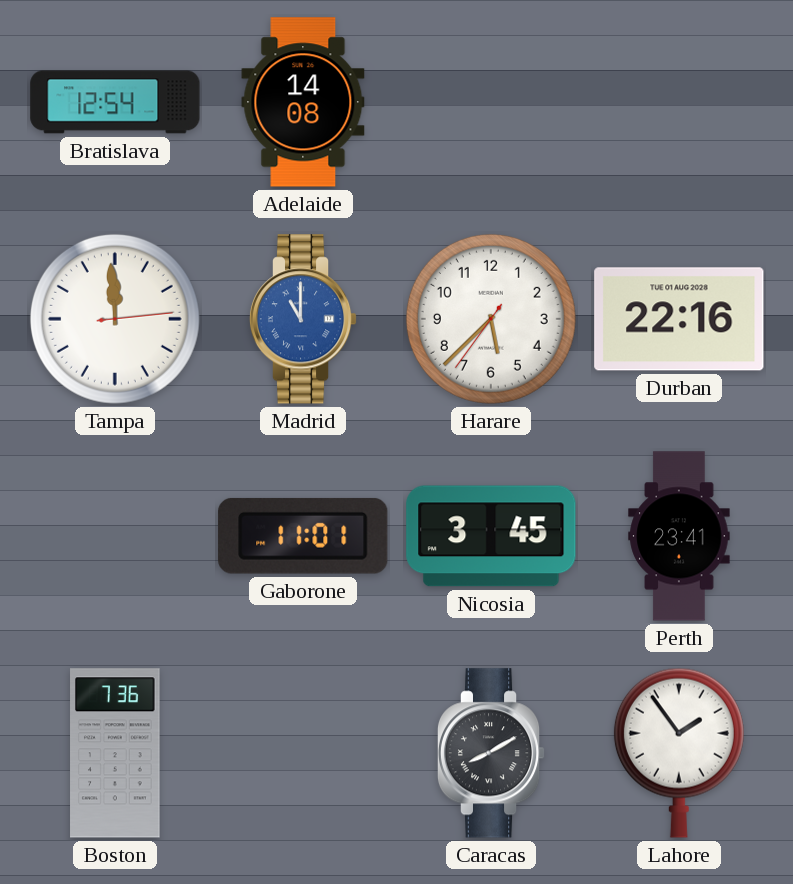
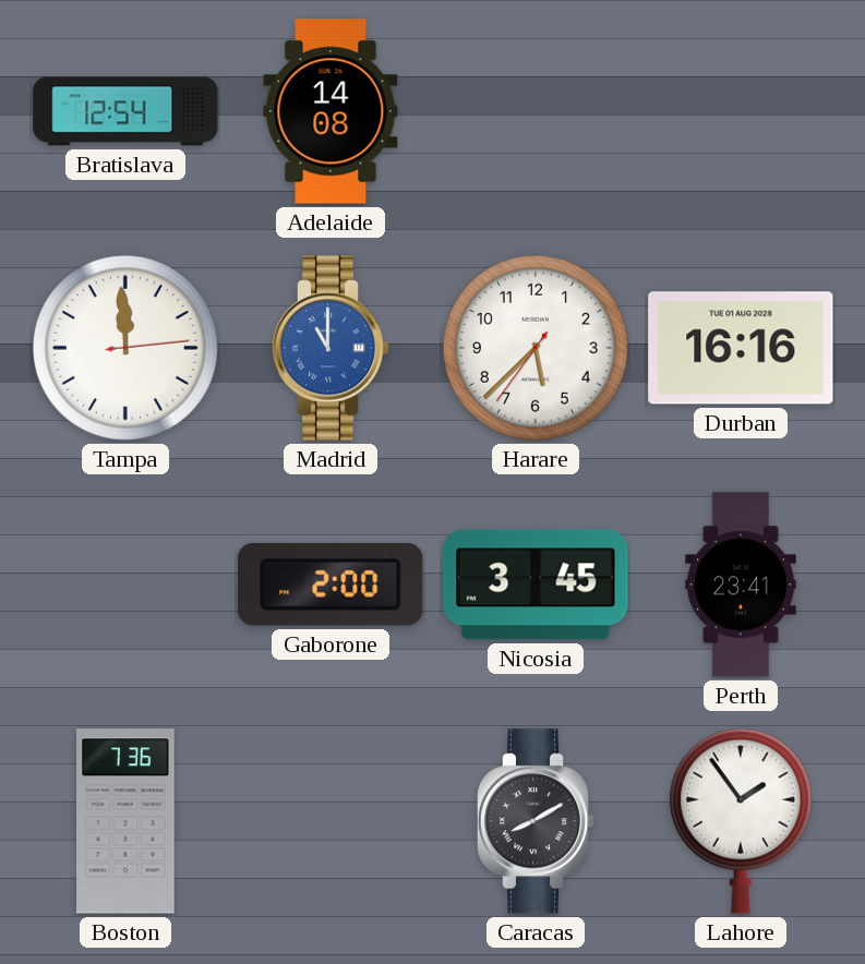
Durban: 22:16 -> 16:16 (741, 348)
Gaborone: 11:01 -> 2:00 (331, 585)
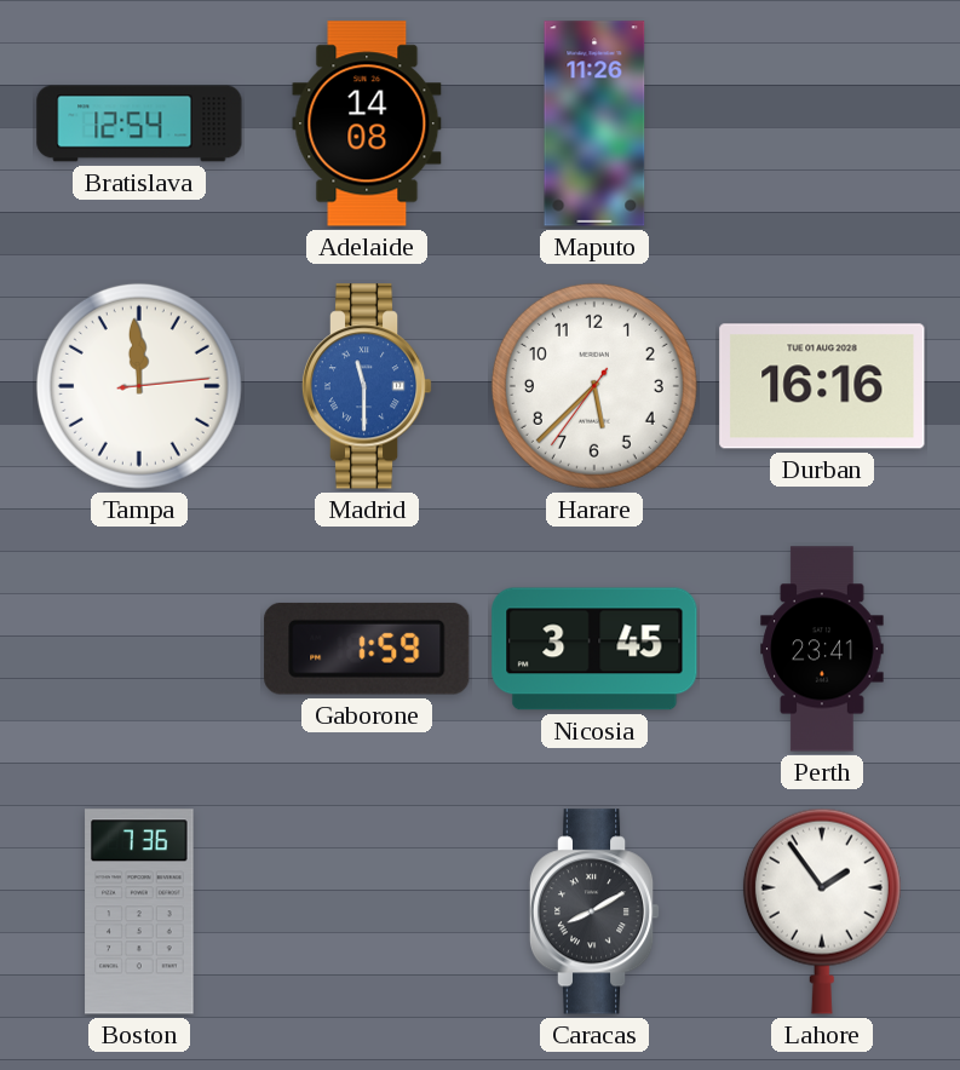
Maputo: none -> 11:26 (594, 123)
Madrid: 11:00 -> 11:30 (367, 386)
Gaborone: 2:00 -> 1:59 (367, 649)
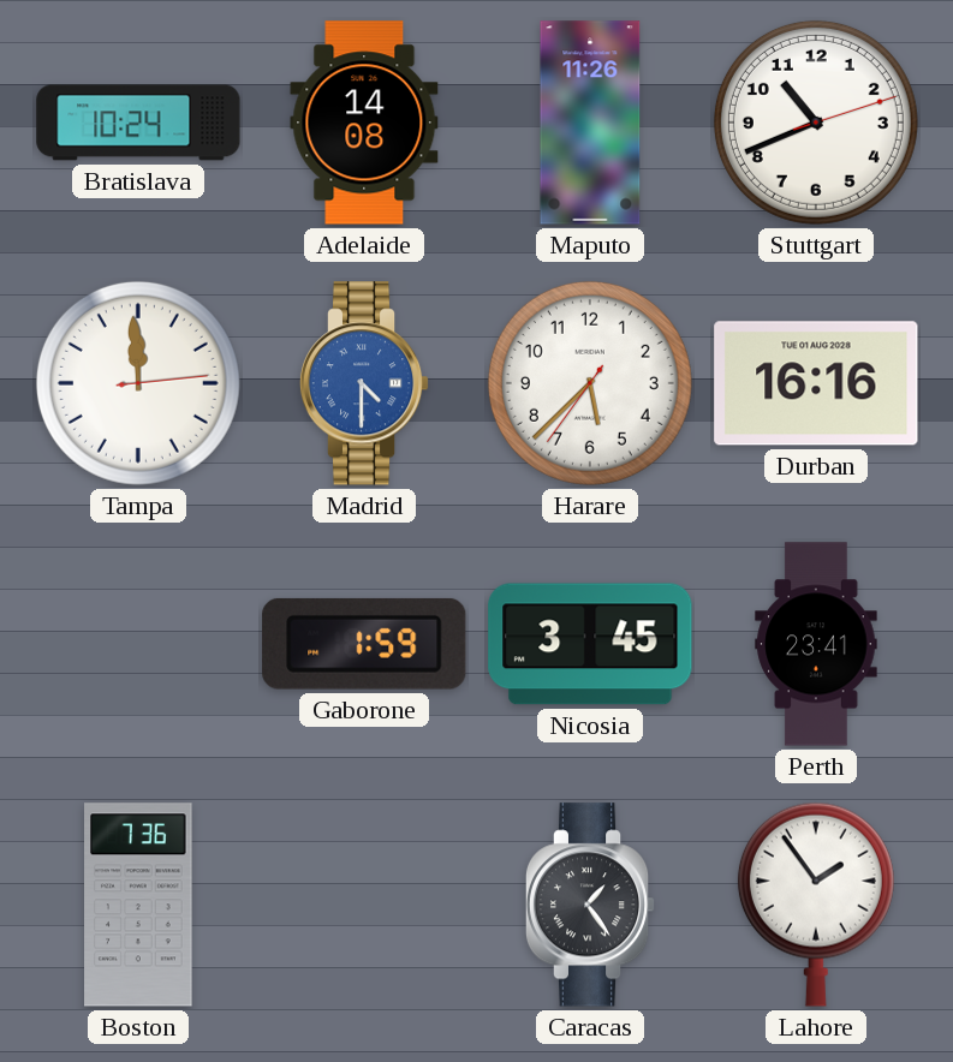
Bratislava: 12:54 -> 10:24 (138, 123)
Stuttgart: none -> 10:41 (816, 123)
Madrid: 11:30 -> 4:30 (364, 383)
Caracas: 8:10 -> 1:24 (590, 905)
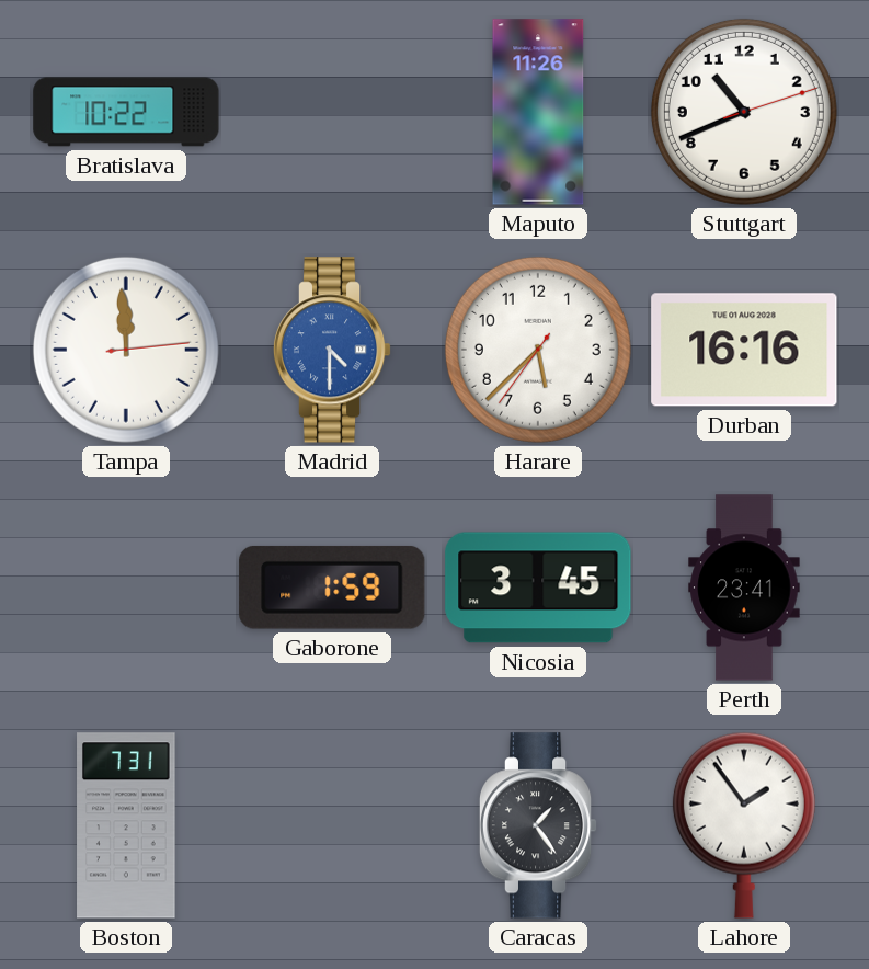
Bratislava: 10:24 -> 10:22 (126, 112)
Adelaide: 14:08 -> none (364, 123)
Boston: 7:36 -> 7:31 (126, 825)
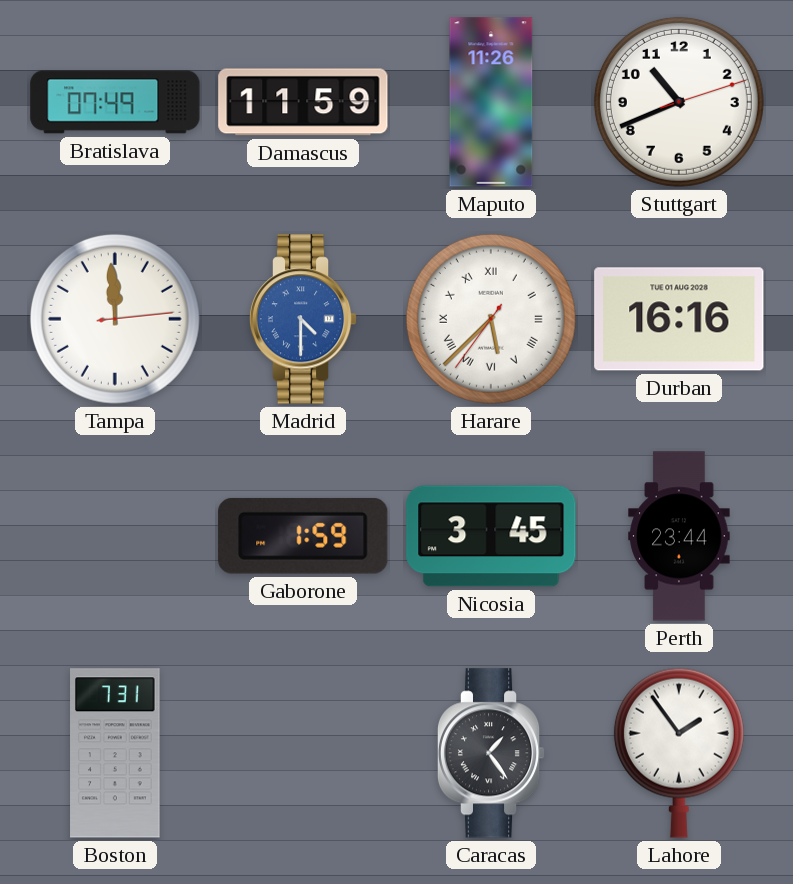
Bratislava: 10:22 -> 07:49 (115, 102)
Damascus: none -> 11:59 (303, 102)
Harare numerals: Arabic -> Roman (491, 319)
Perth: 23:41 -> 23:44 (679, 536)
